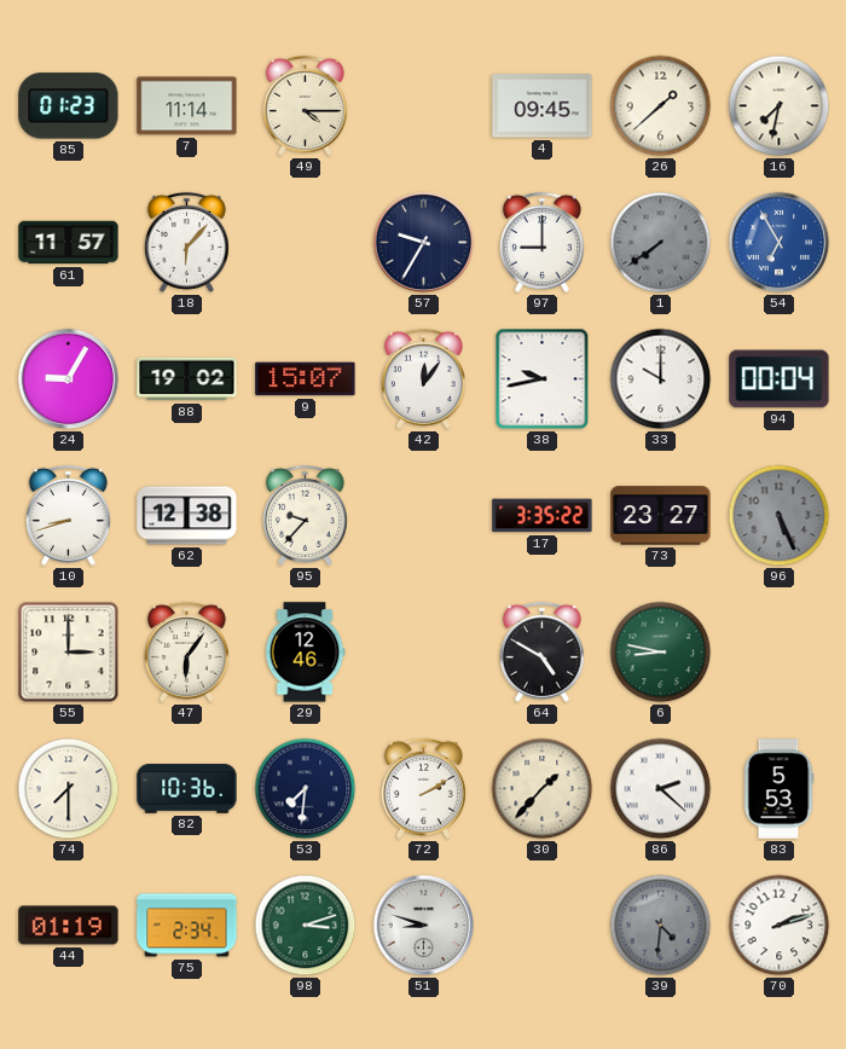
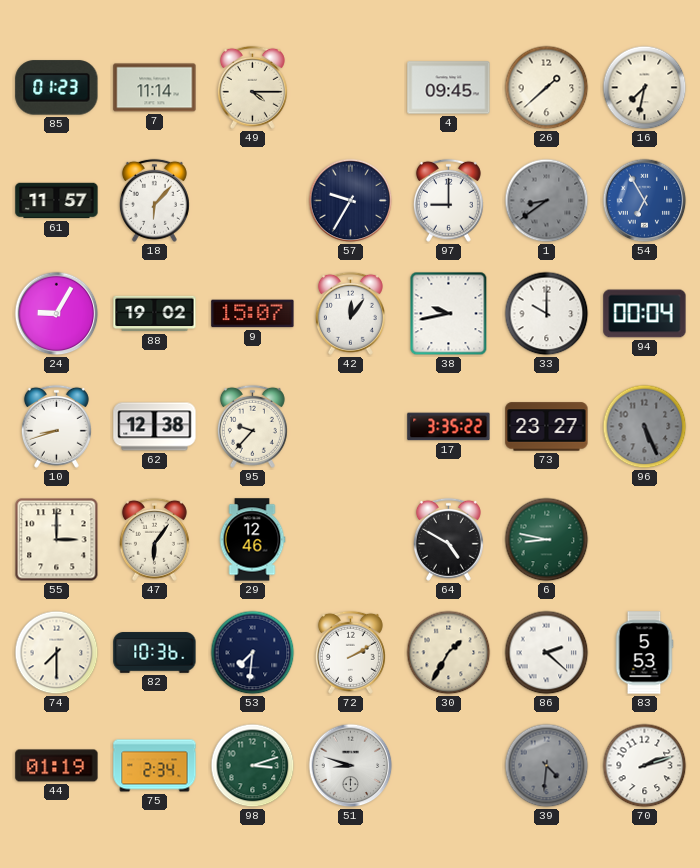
1: 7:39 -> 8:39 (547, 201)
30: 1:37 -> 1:35 (449, 653)
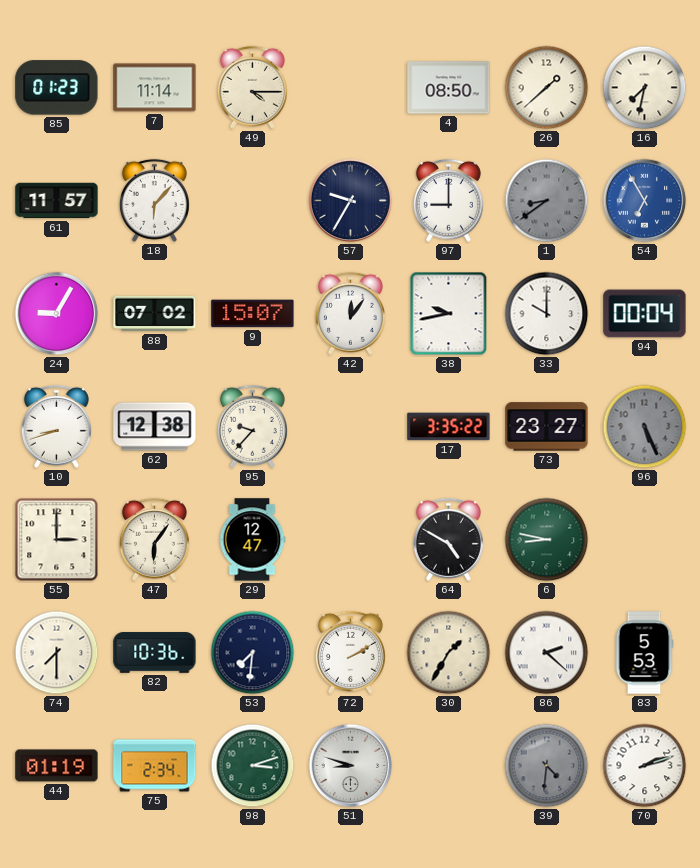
4: 09:45 -> 08:50 (449, 88)
88: 19:02 -> 07:02 (155, 314)
29: 12:46 -> 12:47 (252, 540)
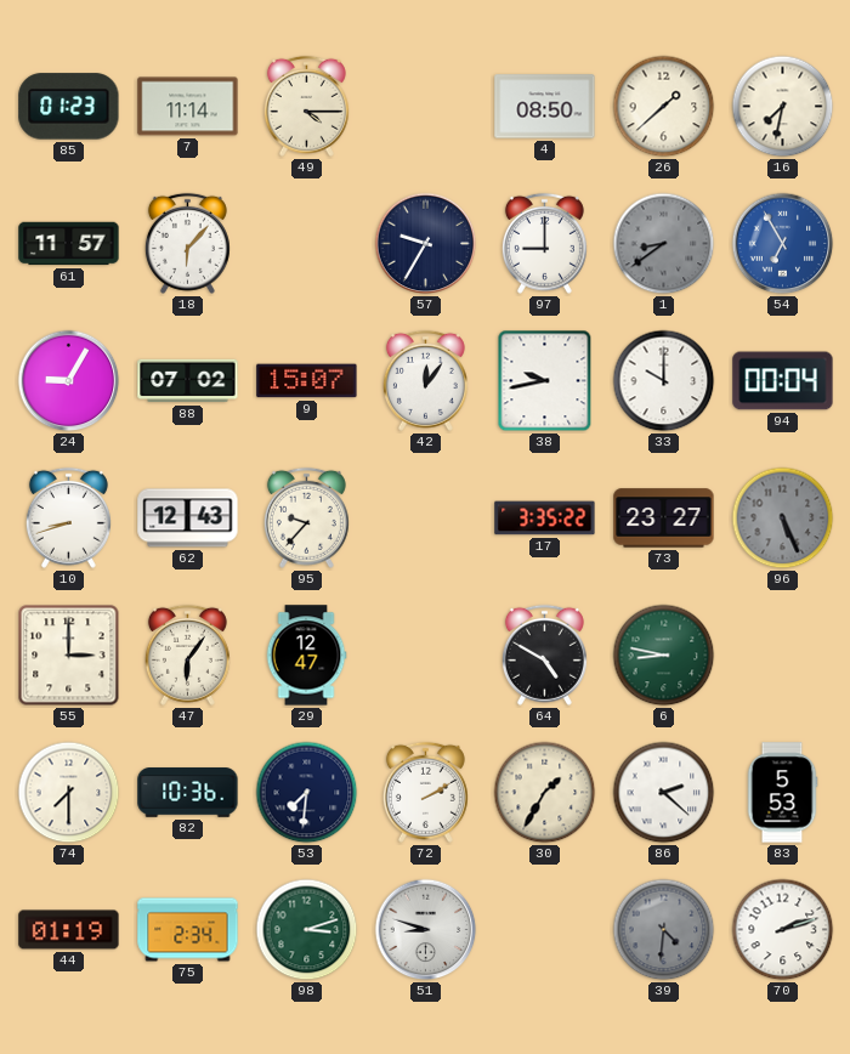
62: 12:38 -> 12:43 (188, 518)
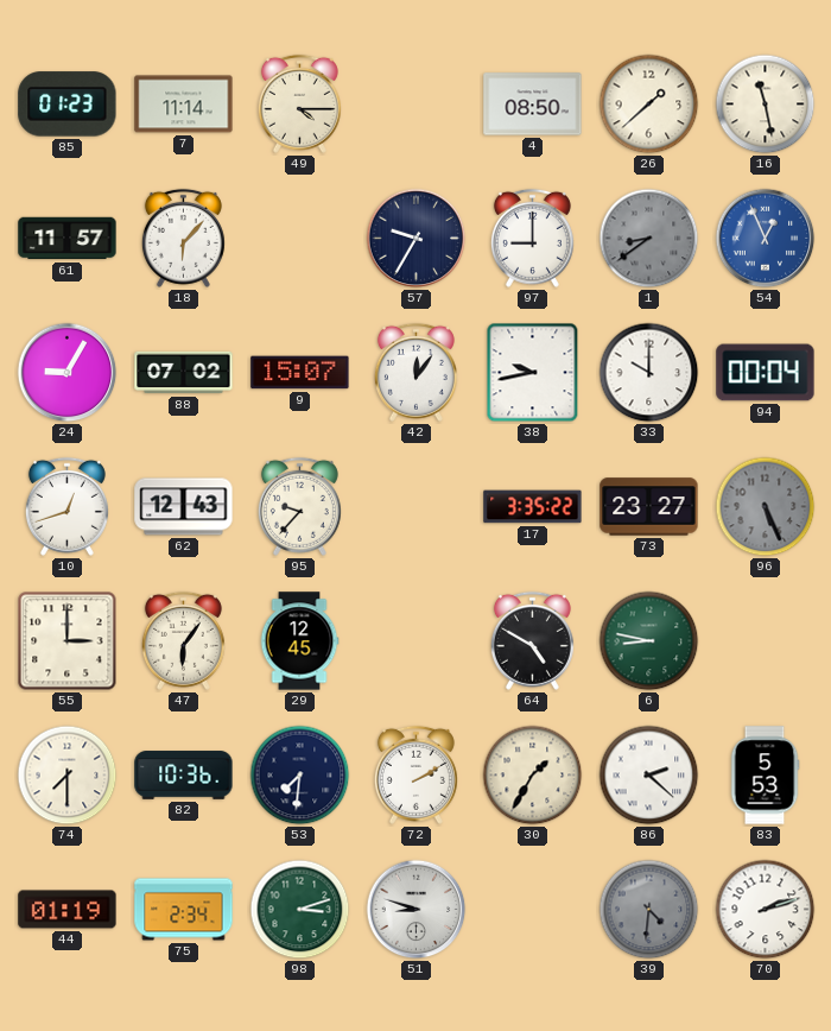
16: 7:32 -> 11:28 (766, 105)
54: 6:55 -> 12:56 (766, 239)
10: 8:42 -> 12:42 (66, 506)
29: 12:47 -> 12:45 (299, 641)
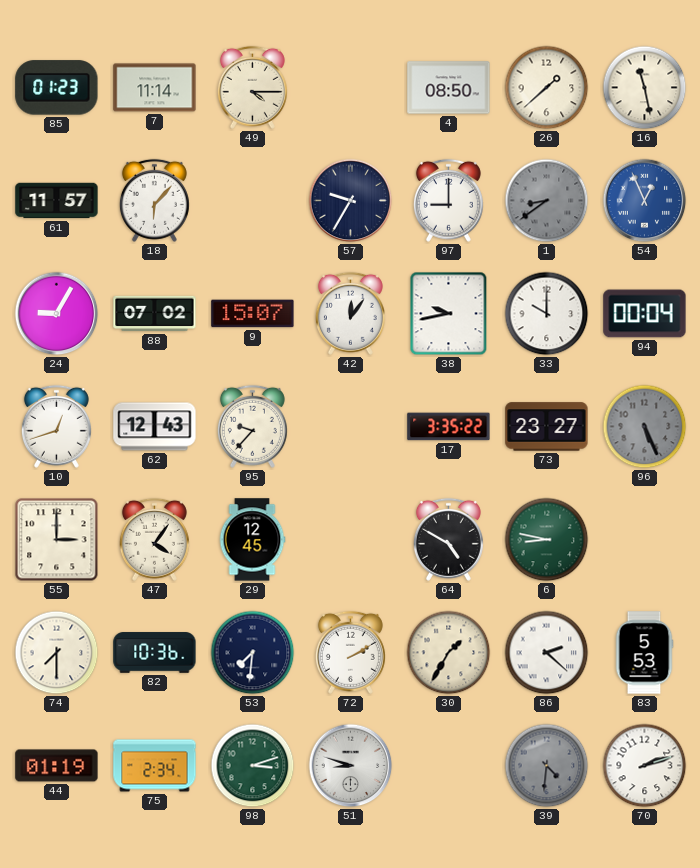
47: 6:06 -> 4:06 (154, 539)
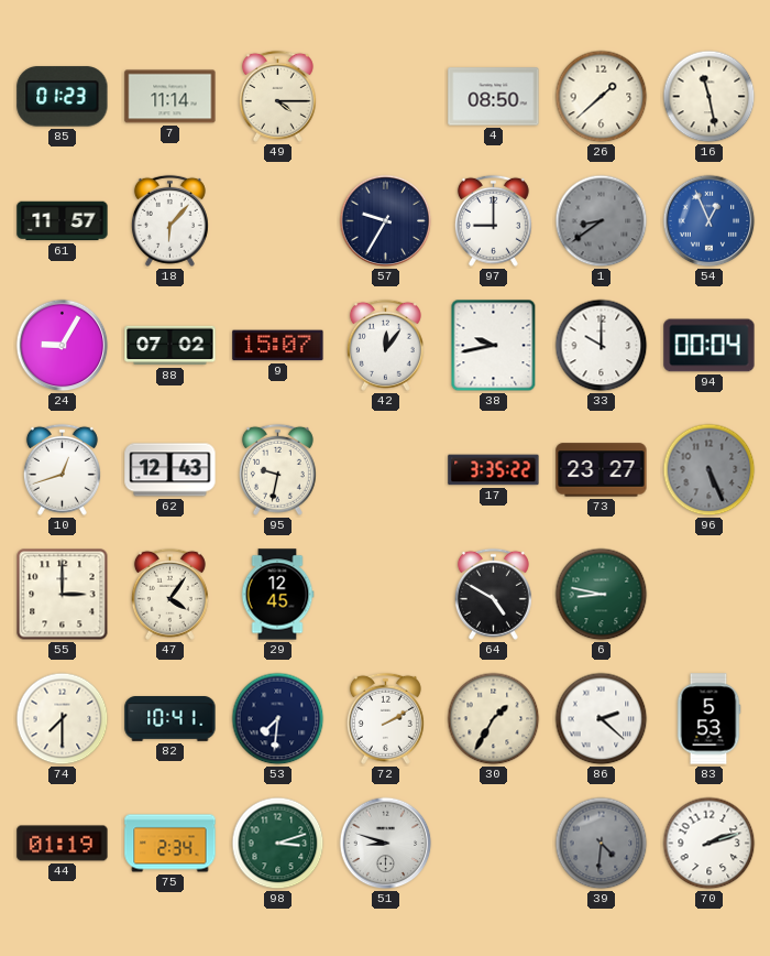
95: 9:37 -> 9:32 (277, 469)
82: 10:36 -> 10:41 (170, 719)
